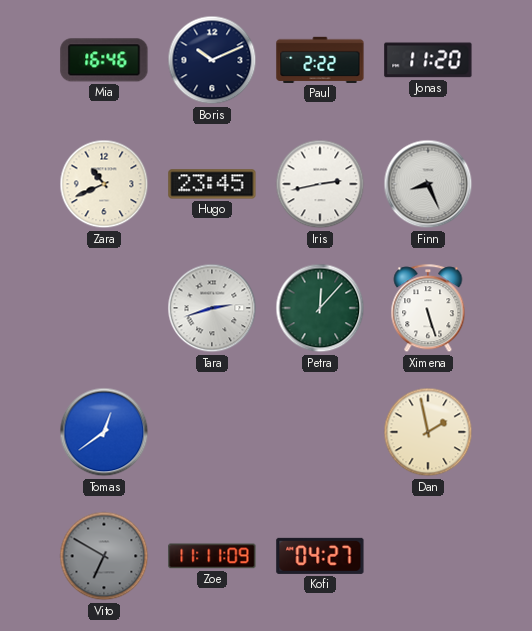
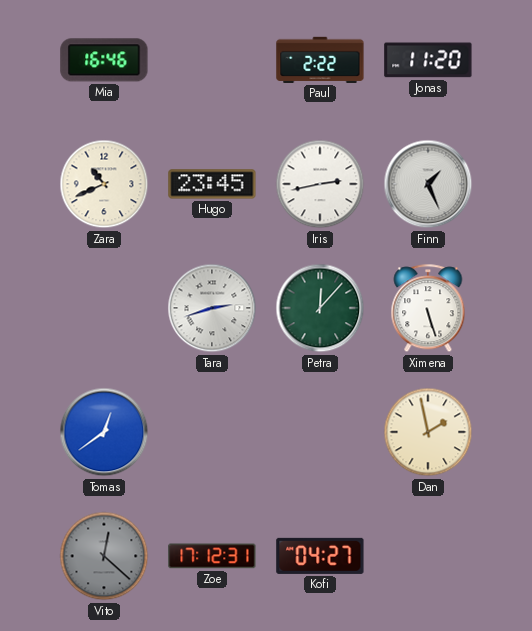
Boris: 10:11 -> none (212, 60)
Finn: 8:26 -> 1:26 (428, 184)
Vito: 6:50 -> 12:22 (104, 556)
Zoe: 11:11 -> 17:12 (212, 556)
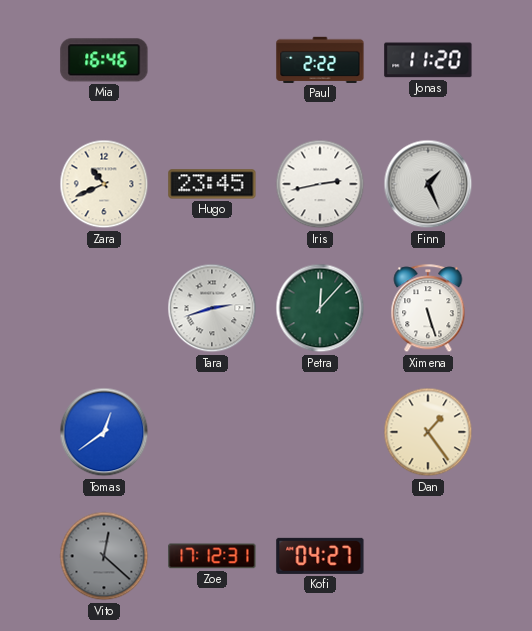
Dan: 1:58 -> 1:24 (428, 432)
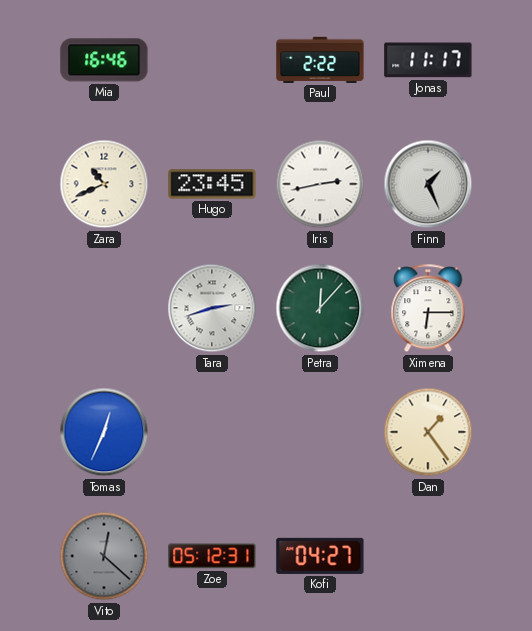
Jonas: 11:20 -> 11:17 (428, 60)
Ximena: 5:27 -> 6:15 (428, 309)
Tomas: 12:39 -> 12:34 (104, 432)
Zoe: 17:12 -> 05:12 (212, 556)
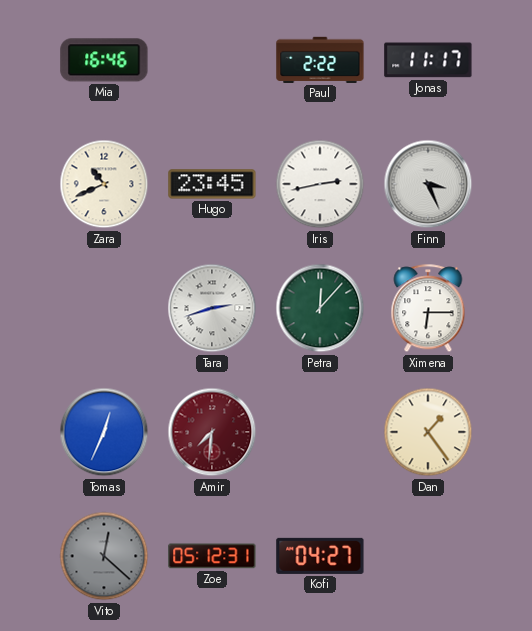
Finn: 1:26 -> 3:26 (428, 184)
Amir: none -> 7:31 (212, 432)
